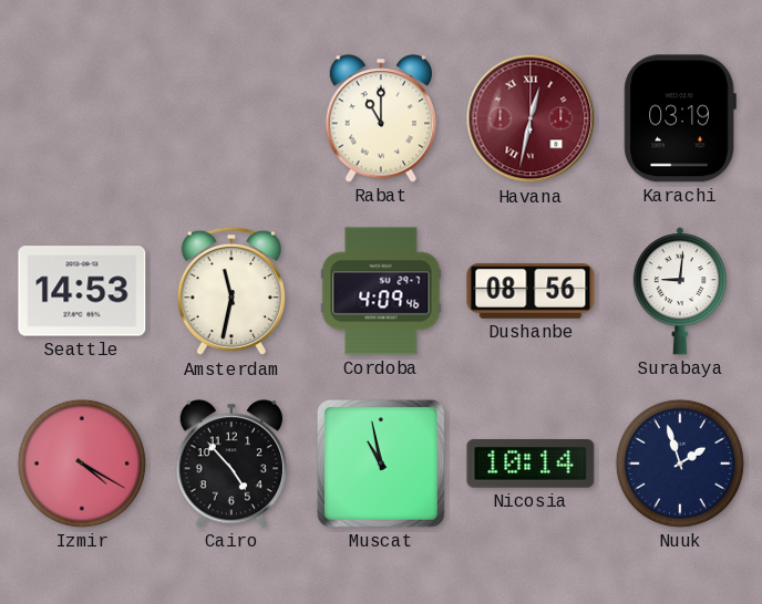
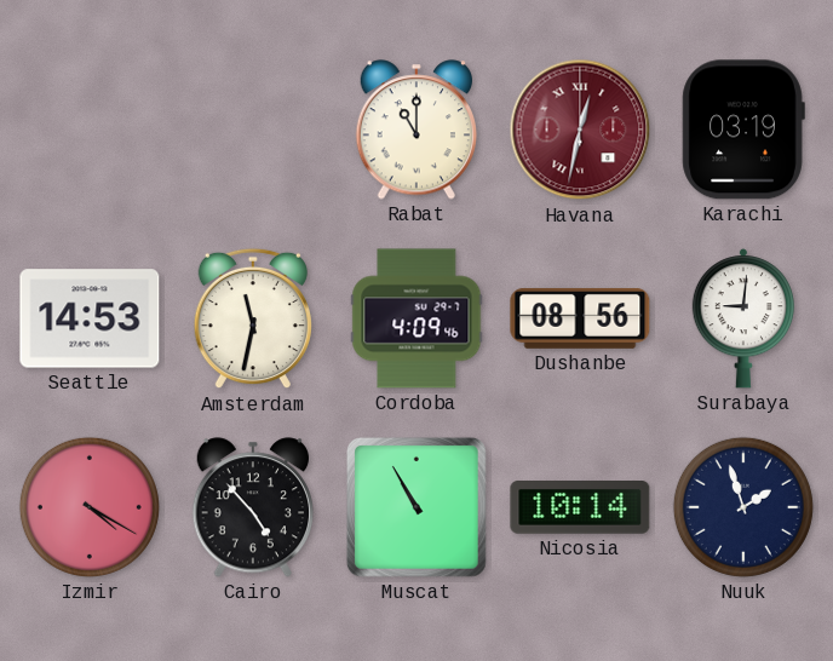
Muscat: 10:58 -> 10:55 (416, 507)
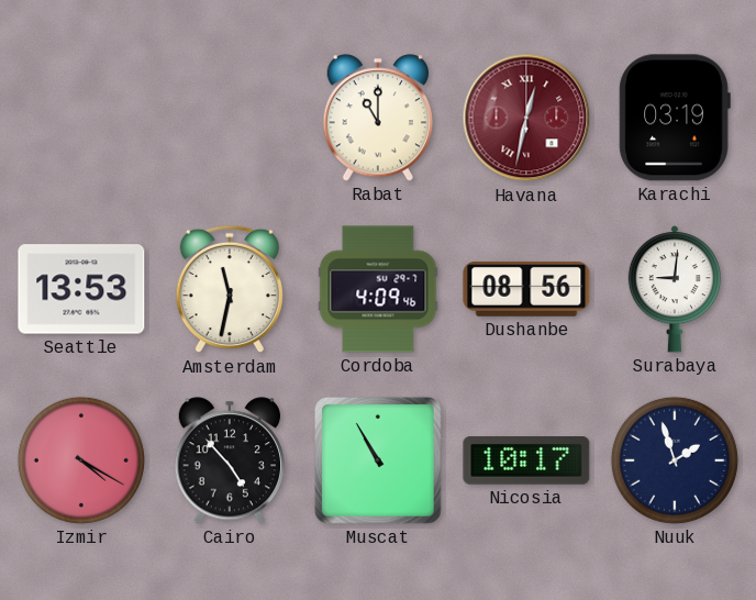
Seattle: 14:53 -> 13:53 (81, 289)
Nicosia: 10:14 -> 10:17 (526, 462)
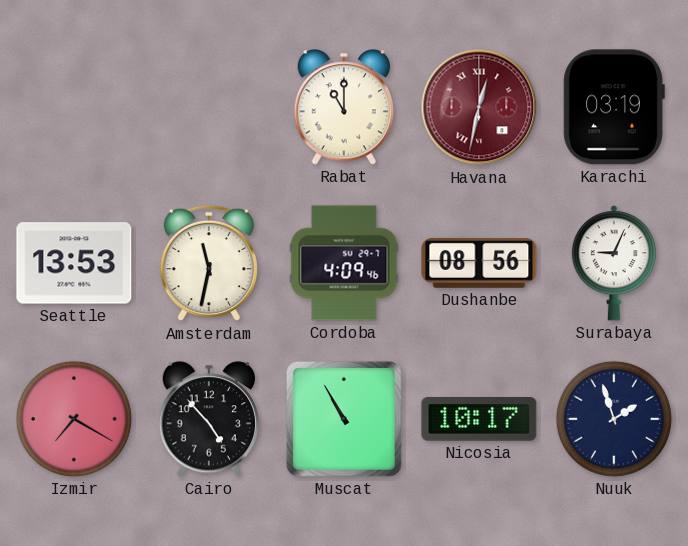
Surabaya: 9:01 -> 9:04 (614, 263)
Izmir: 4:20 -> 7:20 (74, 419)
